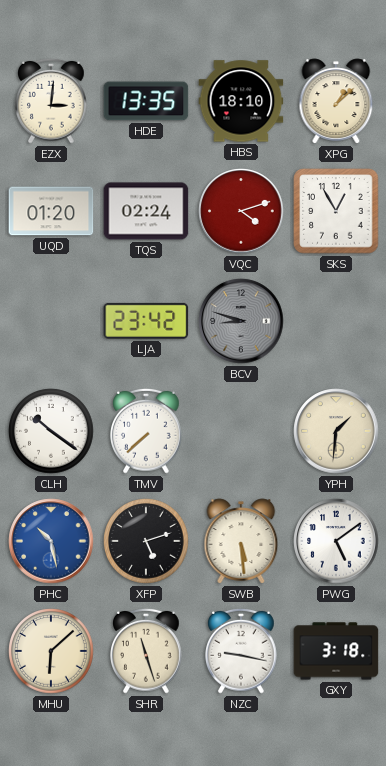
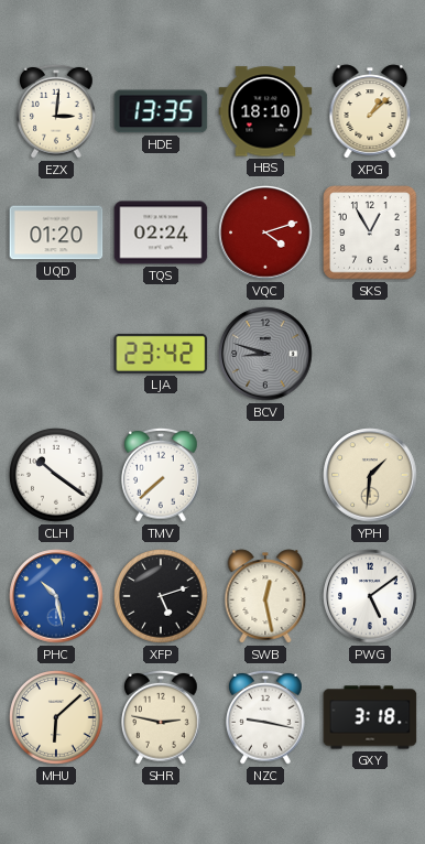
SWB: 5:29 -> 12:28 (265, 596)
SHR: 11:27 -> 2:47 (161, 717)
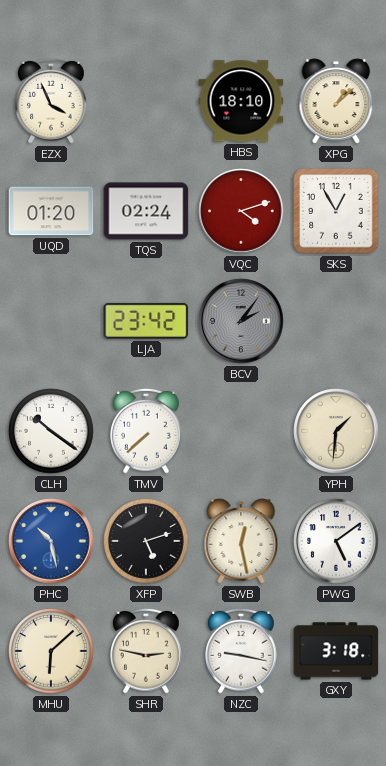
EZX: 3:01 -> 3:56 (51, 101)
HDE: 13:35 -> none (161, 111)
BCV: 8:48 -> 2:06 (241, 321)
